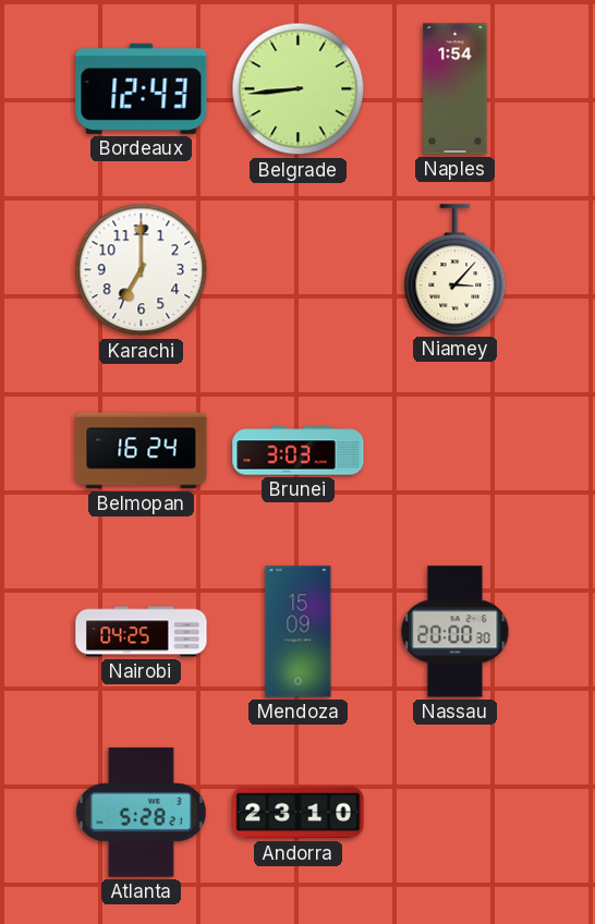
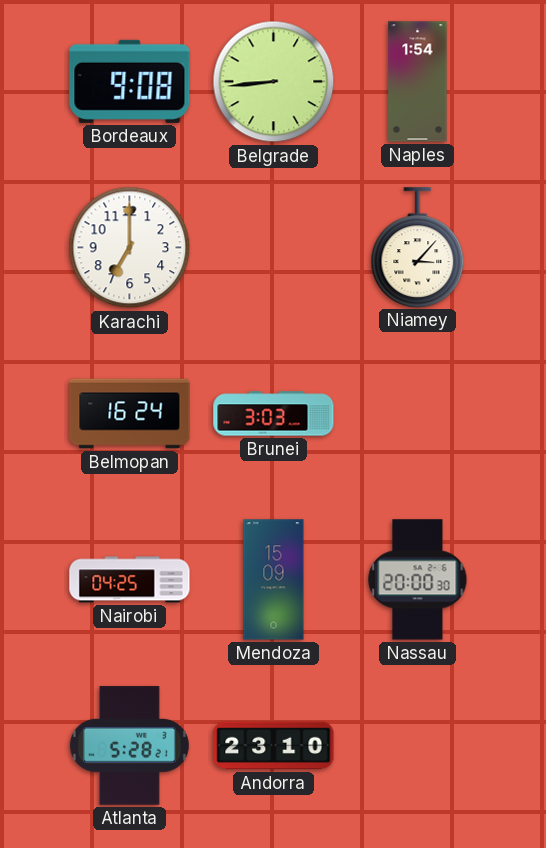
Bordeaux: 12:43 -> 9:08 (130, 81)
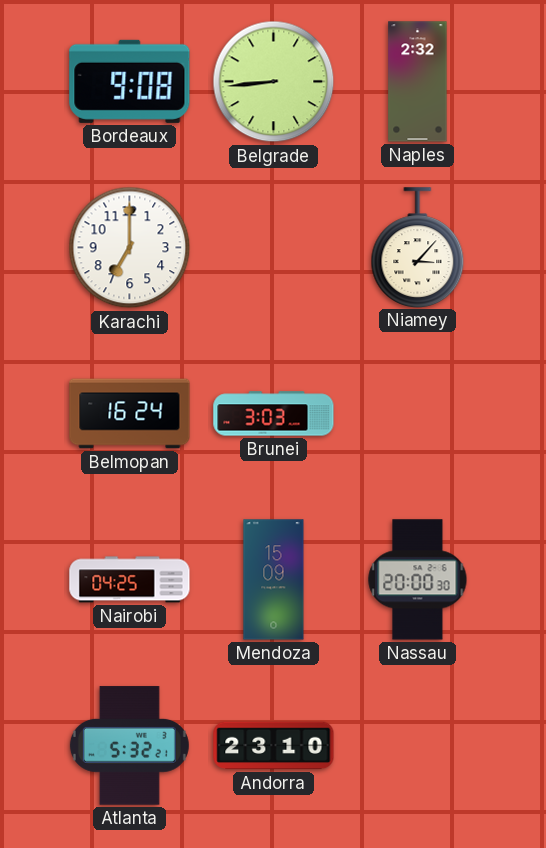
Naples: 1:54 -> 2:32 (418, 82)
Atlanta: 5:28 -> 5:32 (129, 746)
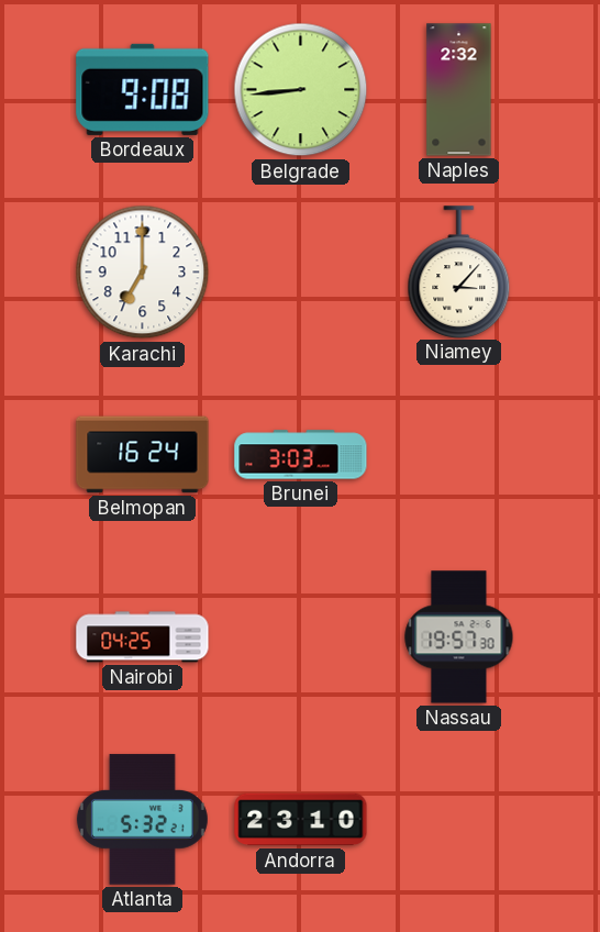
Mendoza: 15:09 -> none (274, 580)
Nassau: 20:00 -> 19:57 (459, 637)
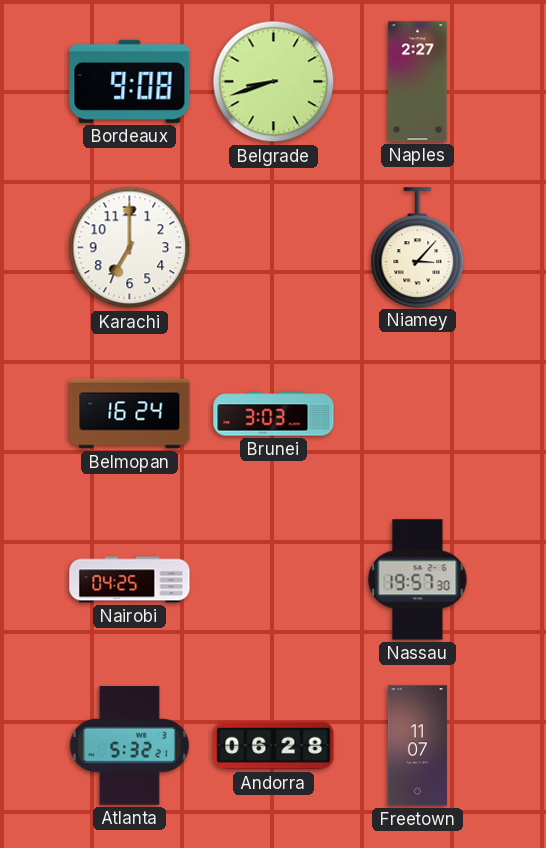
Belgrade: 8:44 -> 8:42 (274, 82)
Naples: 2:32 -> 2:27 (418, 82)
Andorra: 23:10 -> 06:28 (274, 746)
Freetown: none -> 11:07 (417, 746)
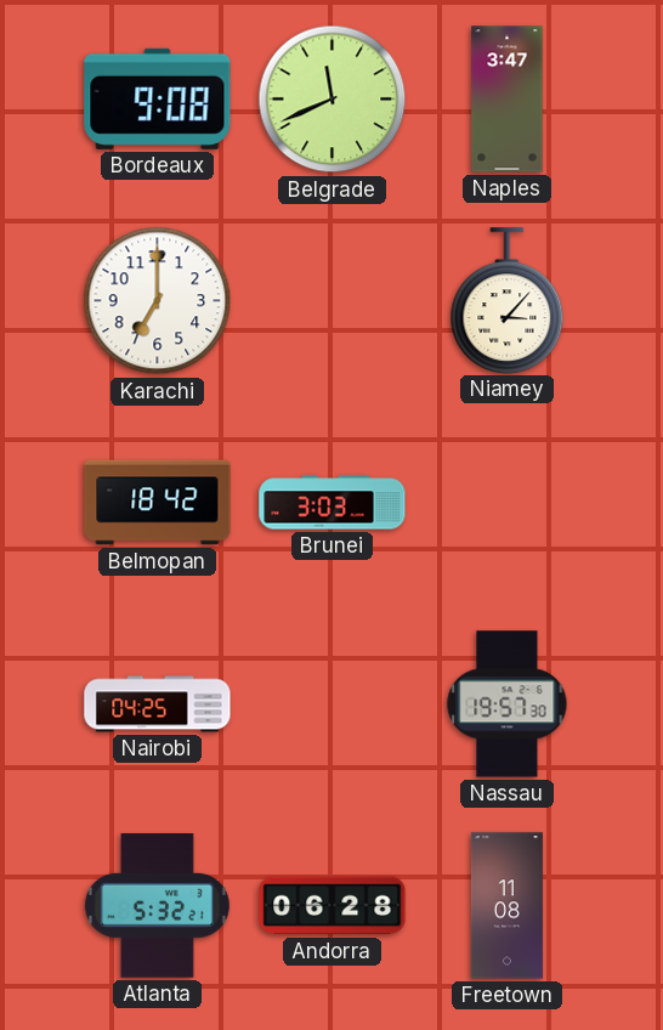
Belgrade: 8:42 -> 11:41 (333, 100)
Naples: 2:27 -> 3:47 (508, 100)
Belmopan: 16:24 -> 18:42 (158, 503)
Freetown: 11:07 -> 11:08 (506, 906)
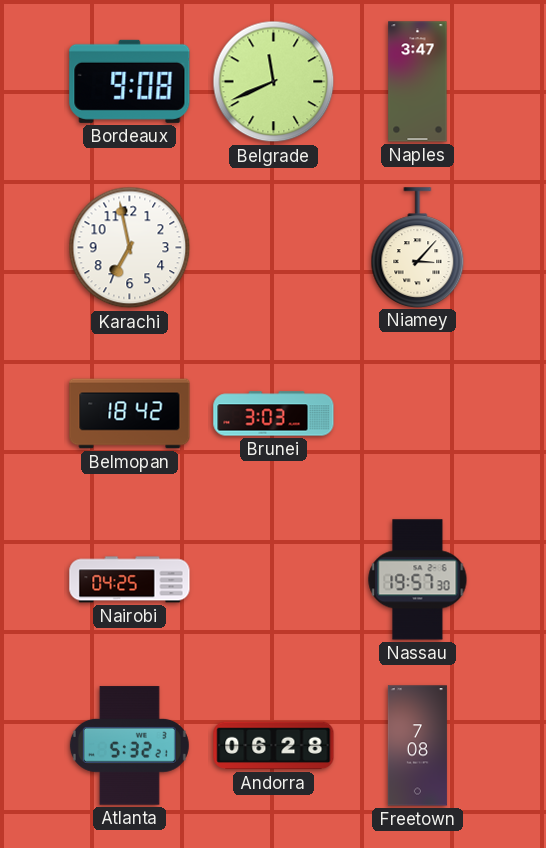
Karachi: 7:00 -> 6:58 (130, 248)
Freetown: 11:08 -> 7:08 (417, 746)
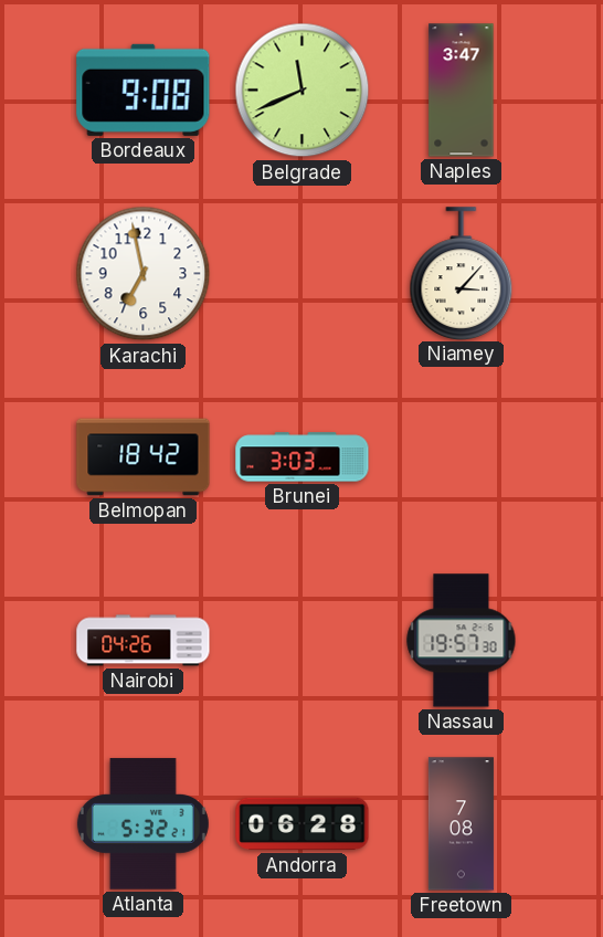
Nairobi: 04:25 -> 04:26 (144, 641)
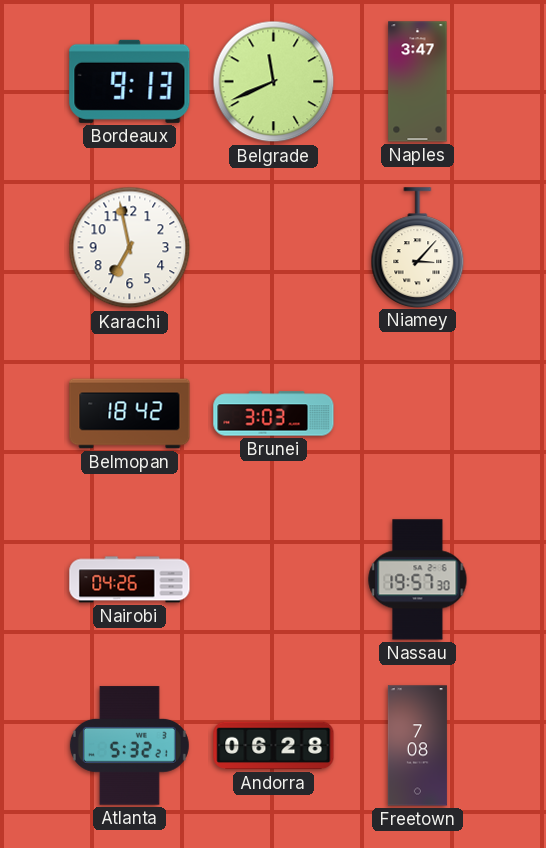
Bordeaux: 9:08 -> 9:13 (130, 81)
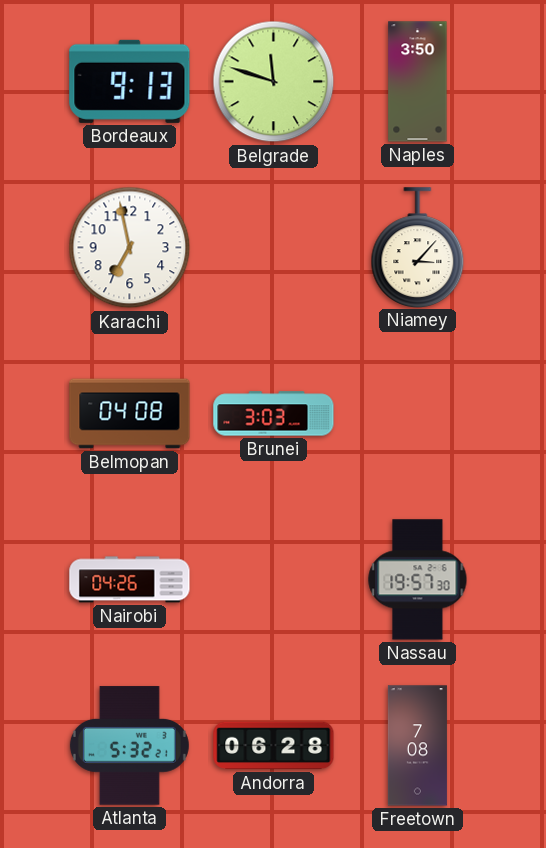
Belgrade: 11:41 -> 11:48 (274, 82)
Naples: 3:47 -> 3:50 (418, 82)
Belmopan: 18:42 -> 04:08 (130, 414)
